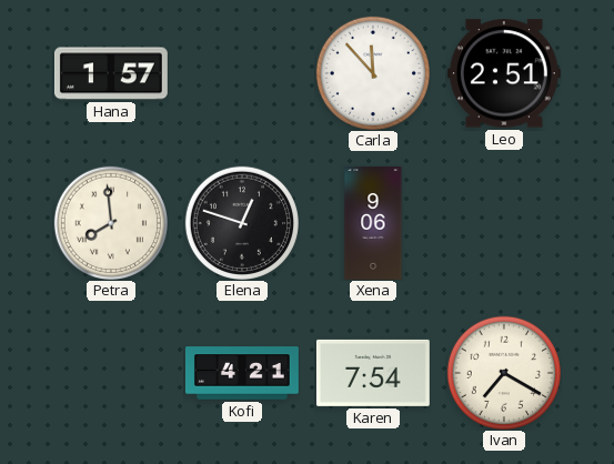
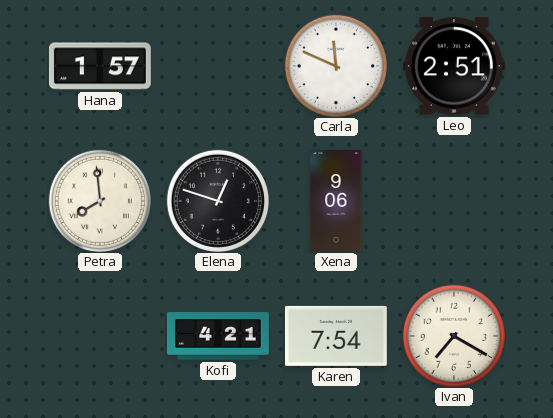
Carla: 11:53 -> 11:49 (336, 66)
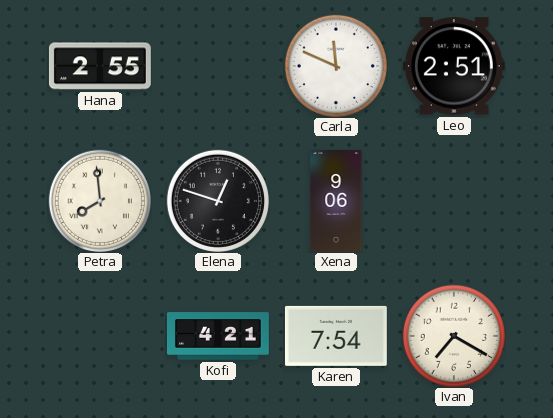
Hana: 1:57 -> 2:55 (100, 66)
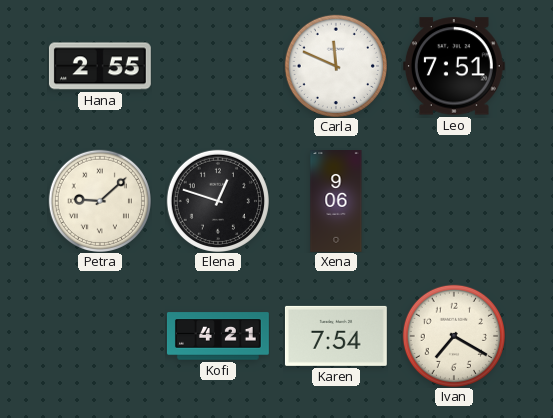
Leo: 2:51 -> 7:51 (454, 66)
Petra: 7:59 -> 9:08 (100, 201)
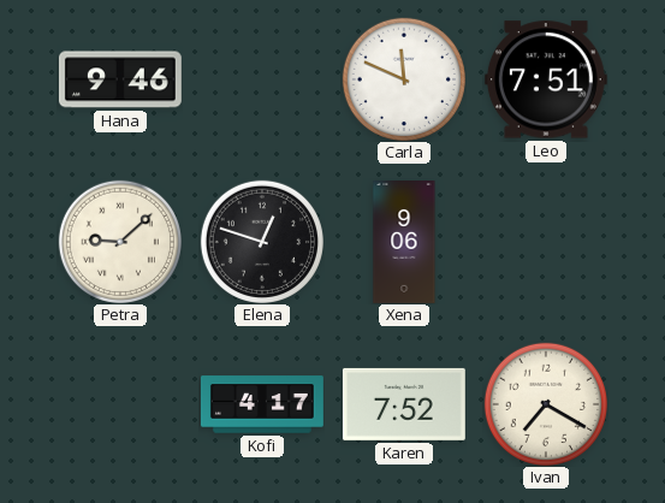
Hana: 2:55 -> 9:46 (120, 79)
Kofi: 4:21 -> 4:17 (262, 404)
Karen: 7:54 -> 7:52 (404, 404)
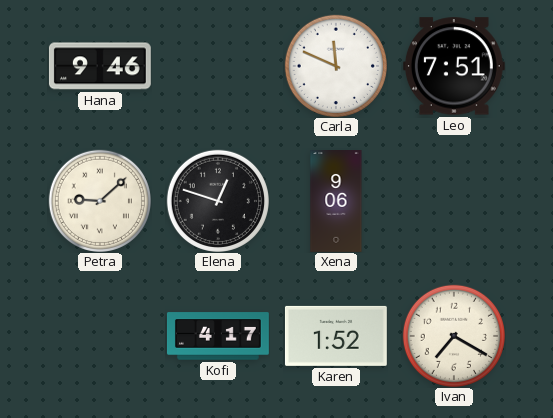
Karen: 7:52 -> 1:52 (336, 336)
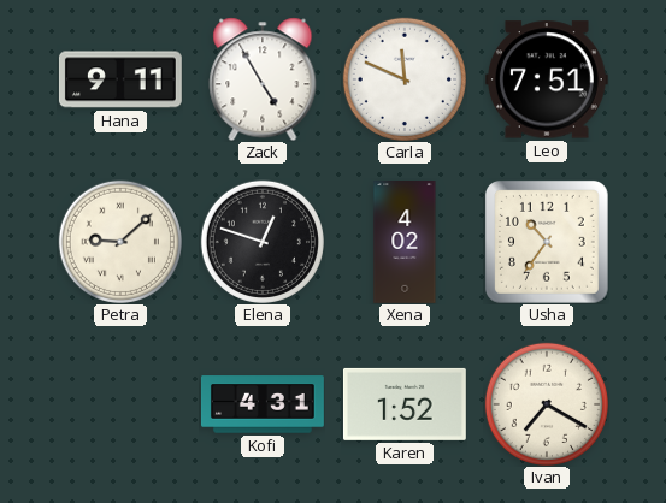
Hana: 9:46 -> 9:11 (120, 79)
Zack: none -> 4:55 (263, 79)
Xena: 9:06 -> 4:02 (405, 243)
Usha: none -> 10:36 (547, 242)
Kofi: 4:17 -> 4:31 (263, 404)
